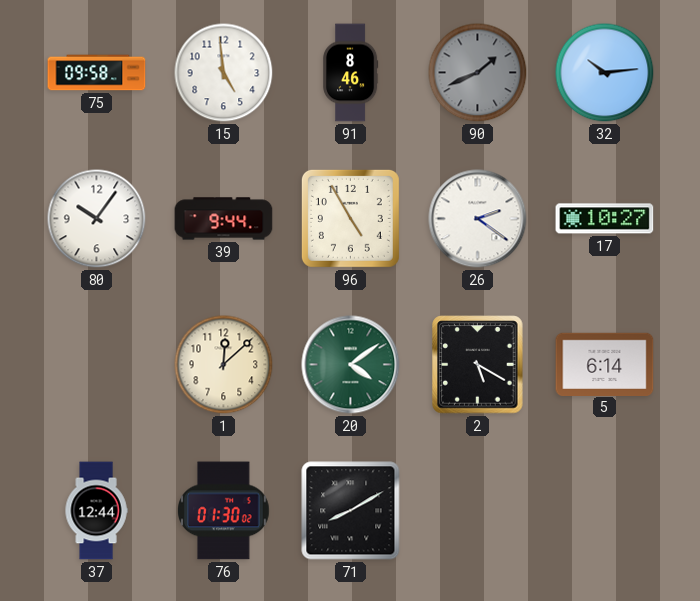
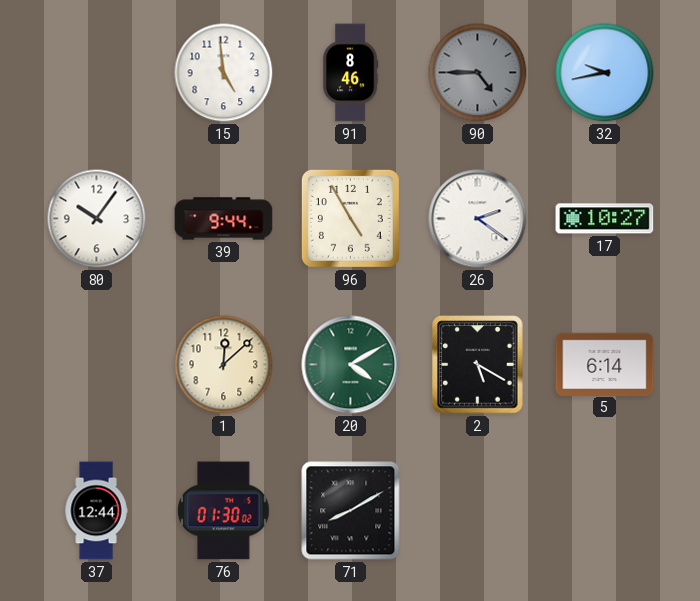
75: 09:58 -> none (97, 73)
90: 1:41 -> 4:45 (478, 73)
32: 10:14 -> 9:43 (605, 73)
20: 4:09 -> 4:10 (351, 365)
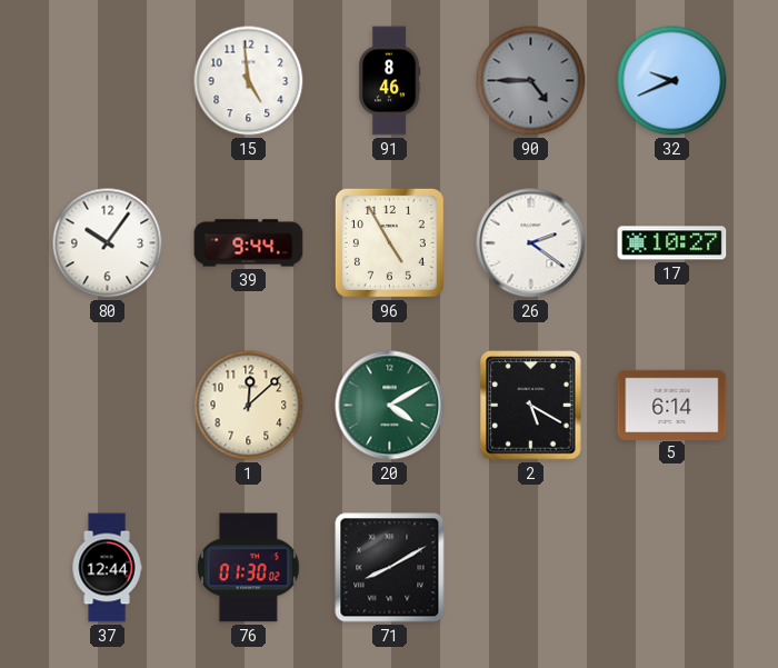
32: 9:43 -> 9:41 (672, 81)
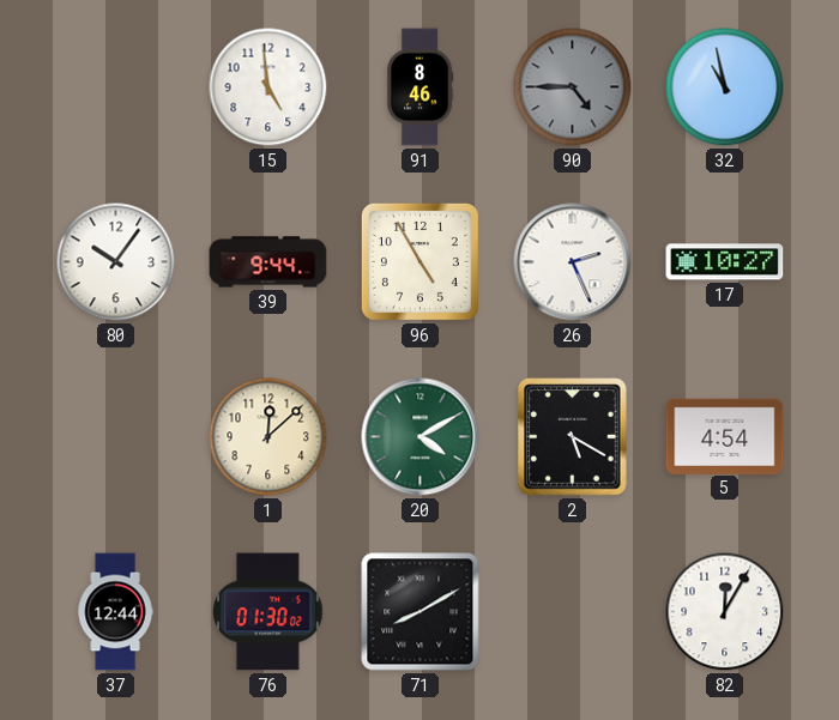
32: 9:41 -> 10:58 (725, 87)
26: 2:21 -> 2:26 (573, 262)
5: 6:14 -> 4:54 (725, 436)
82: none -> 12:05 (725, 612)
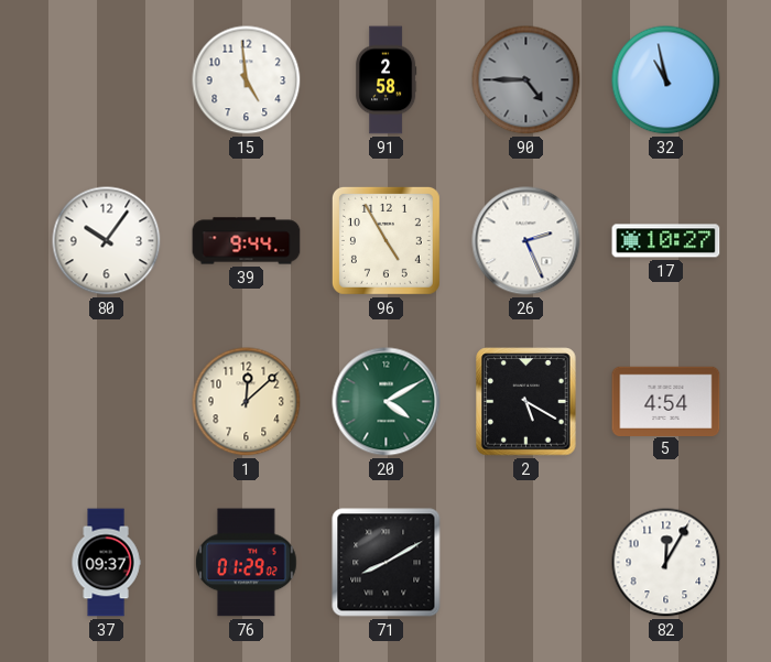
91: 8:46 -> 2:58 (385, 80)
37: 12:44 -> 09:37 (106, 563)
76: 01:30 -> 01:29 (247, 563)
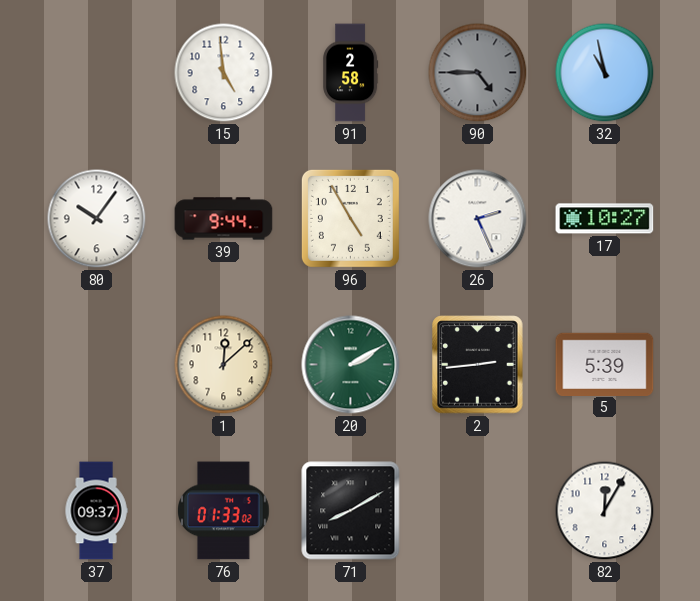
20: 4:10 -> 2:10 (351, 365)
2: 5:20 -> 2:44 (478, 365)
5: 4:54 -> 5:39 (605, 364)
76: 01:29 -> 01:33 (224, 511)
